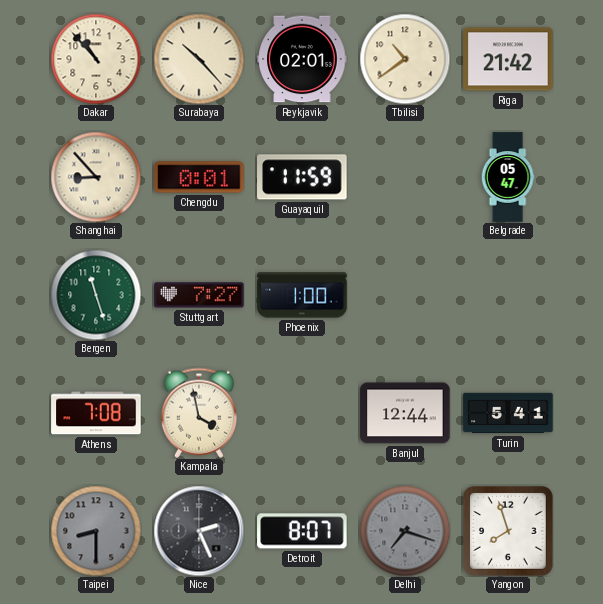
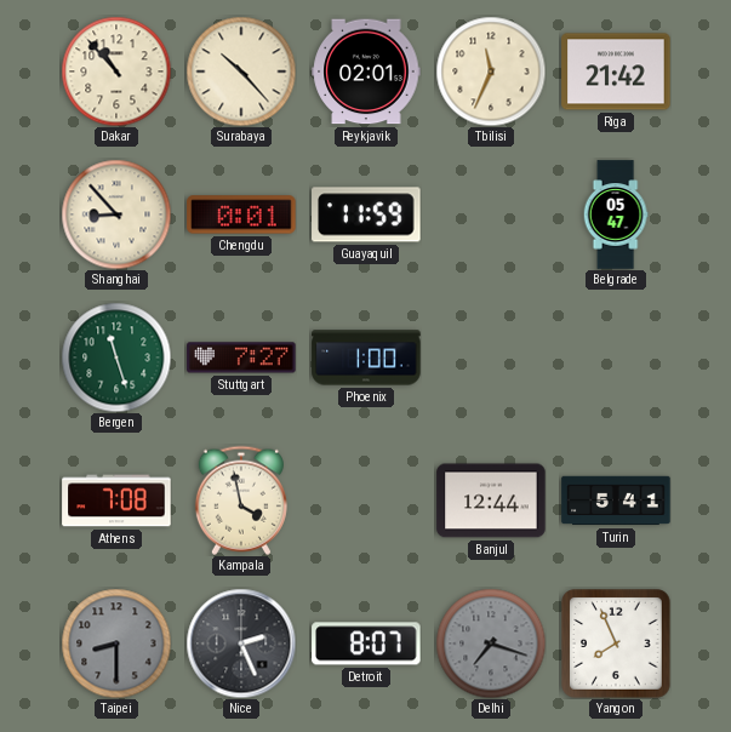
Tbilisi: 10:39 -> 11:34 (491, 72)
Yangon: 7:57 -> 7:56 (616, 644)
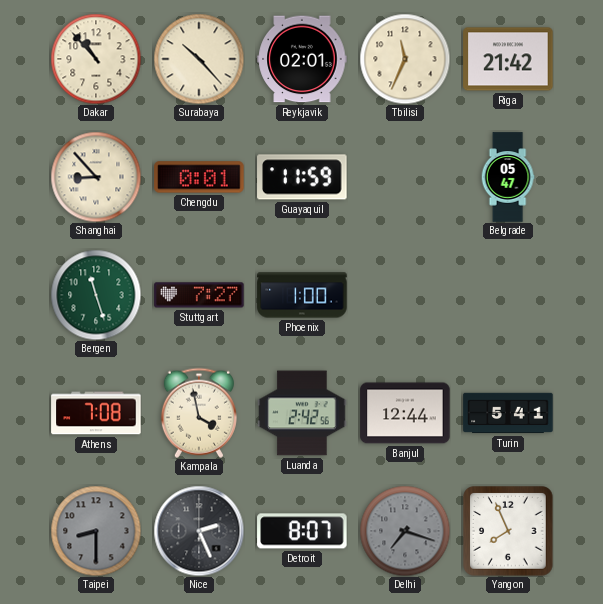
Luanda: none -> 2:42 (302, 413)
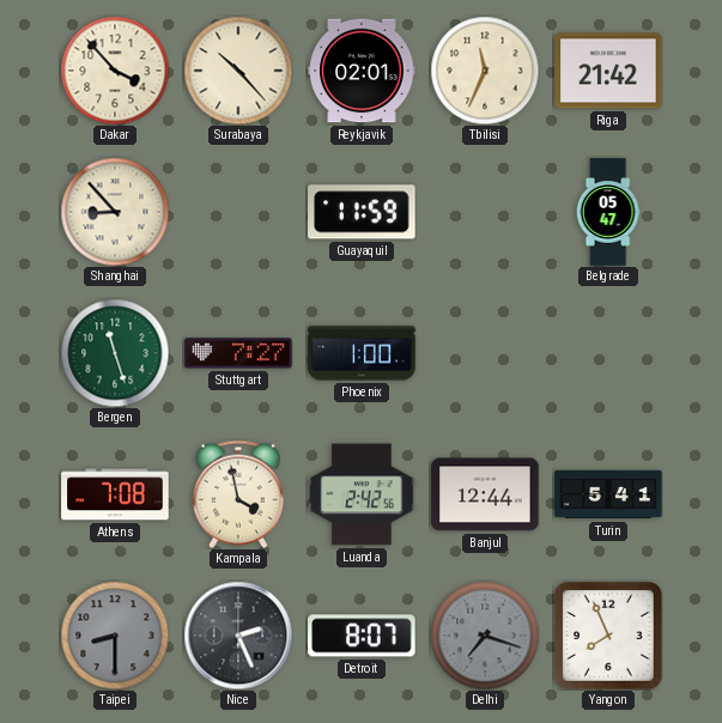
Dakar: 10:53 -> 3:53 (115, 71)
Chengdu: 0:01 -> none (199, 177)
